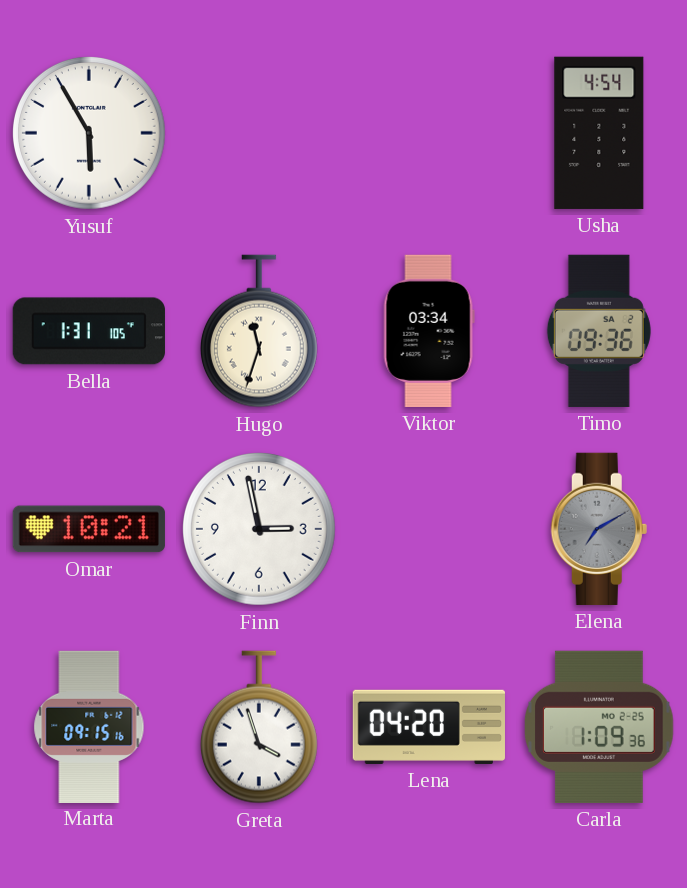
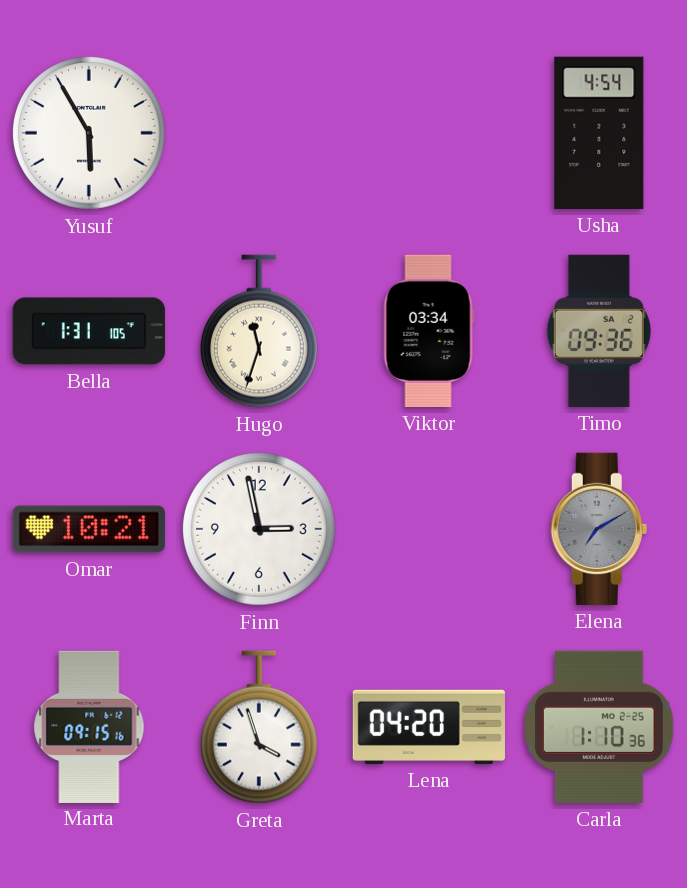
Carla: 1:09 -> 1:10 (599, 727)
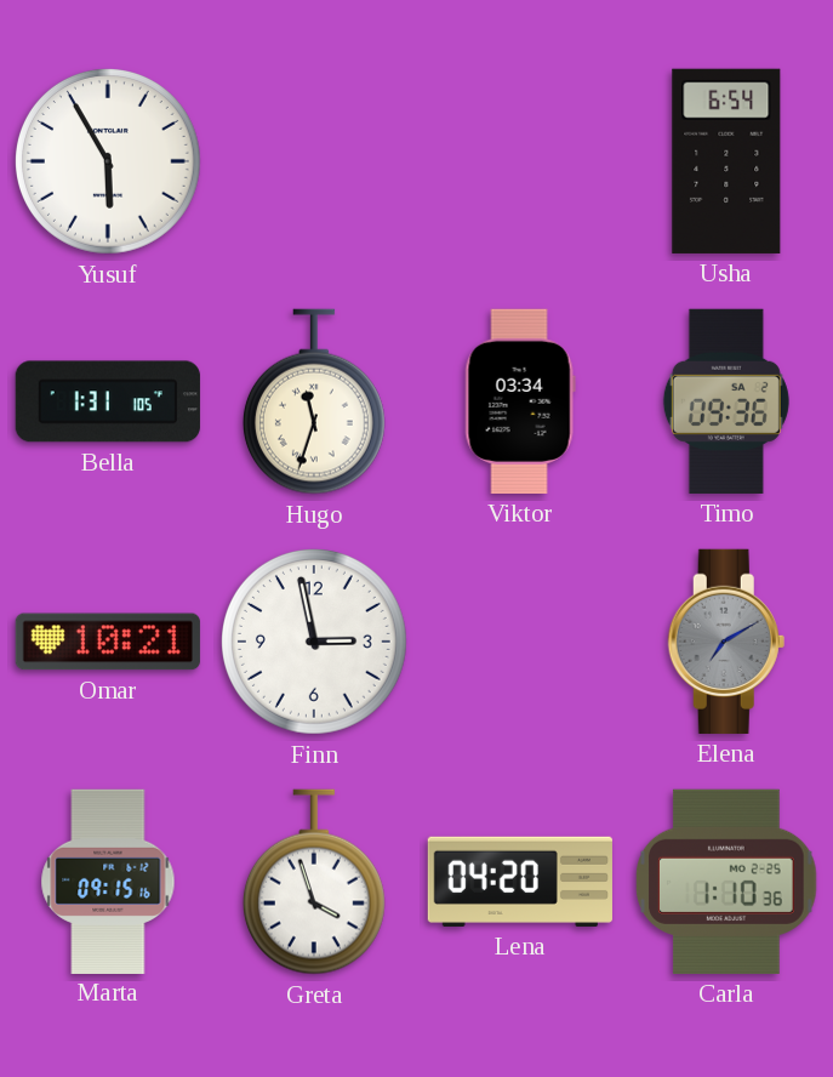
Usha: 4:54 -> 6:54 (726, 161)
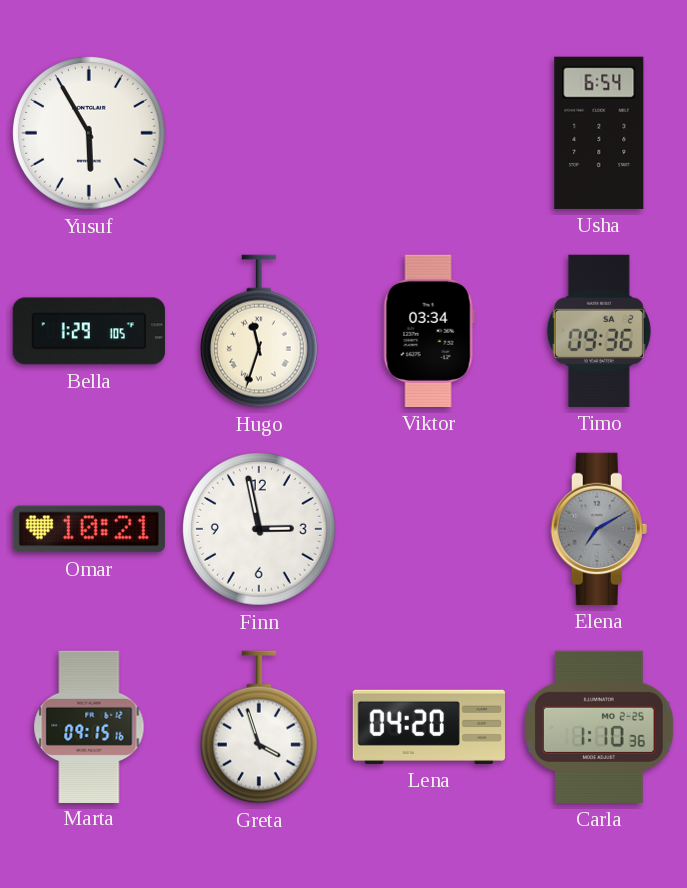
Bella: 1:31 -> 1:29 (89, 331)
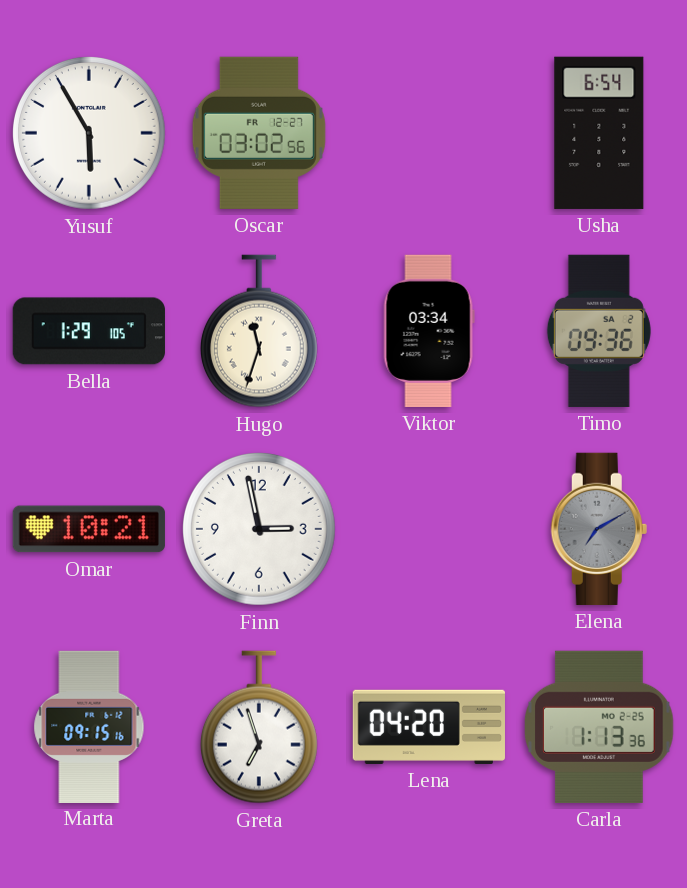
Oscar: none -> 03:02 (259, 133)
Greta: 3:57 -> 6:57 (259, 727)
Carla: 1:10 -> 1:13 (599, 727)
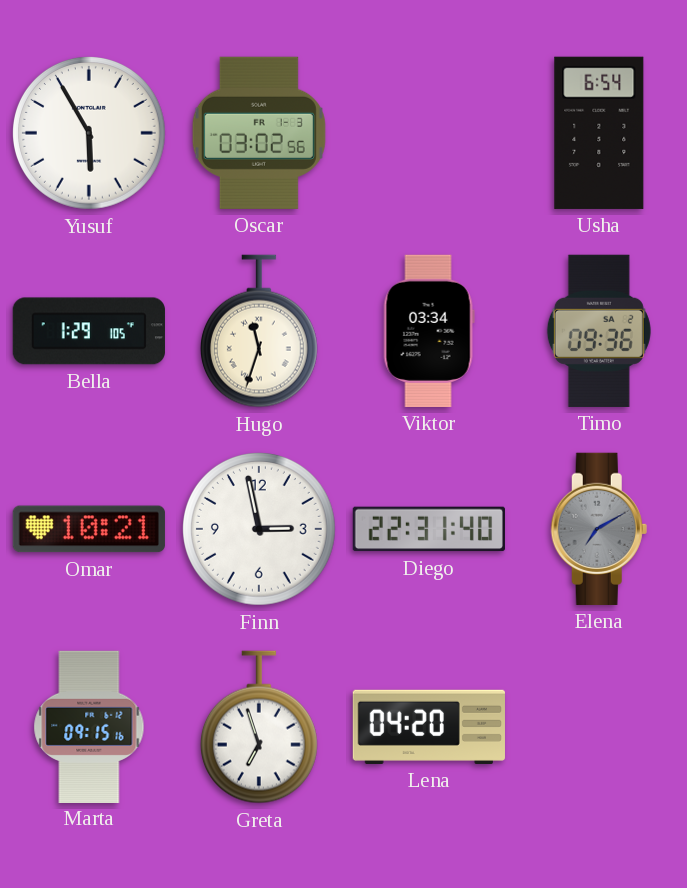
Oscar date: FR 12-27 -> FR 1-3 (259, 133)
Diego: none -> 22:31 (429, 529)
Carla: 1:13 -> none (599, 727)
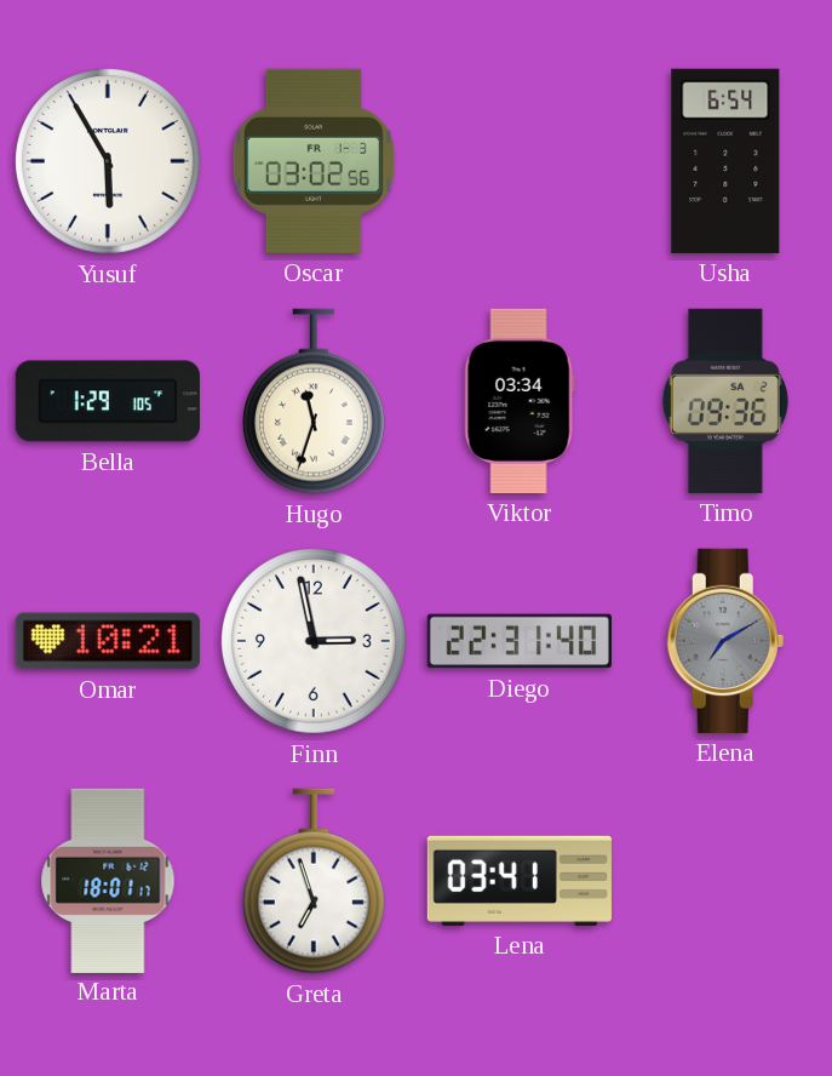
Marta: 09:15 -> 18:01 (108, 880)
Lena: 04:20 -> 03:41 (518, 881)
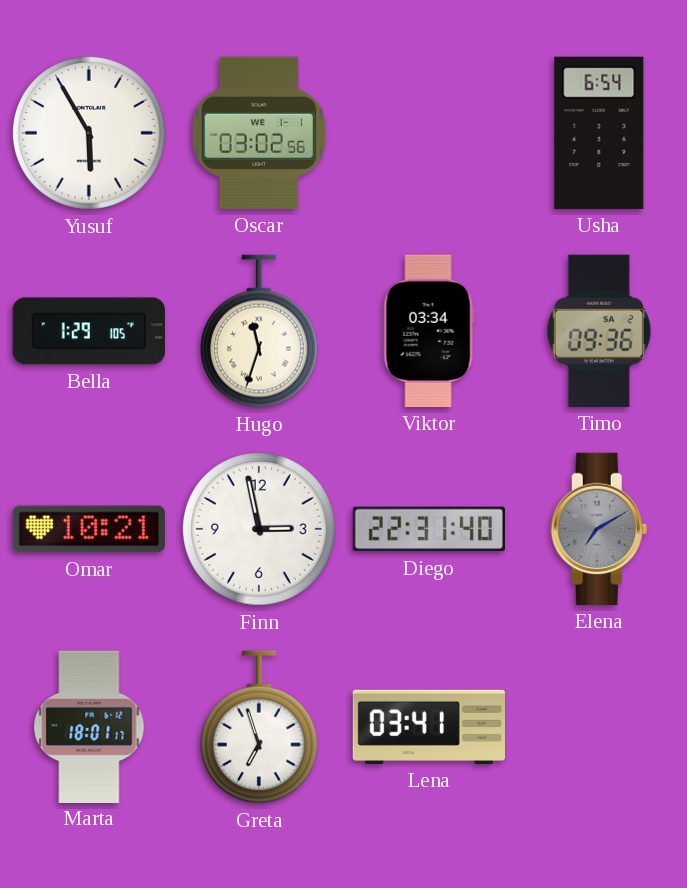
Oscar date: FR 1-3 -> WE 1-1 (259, 133)
